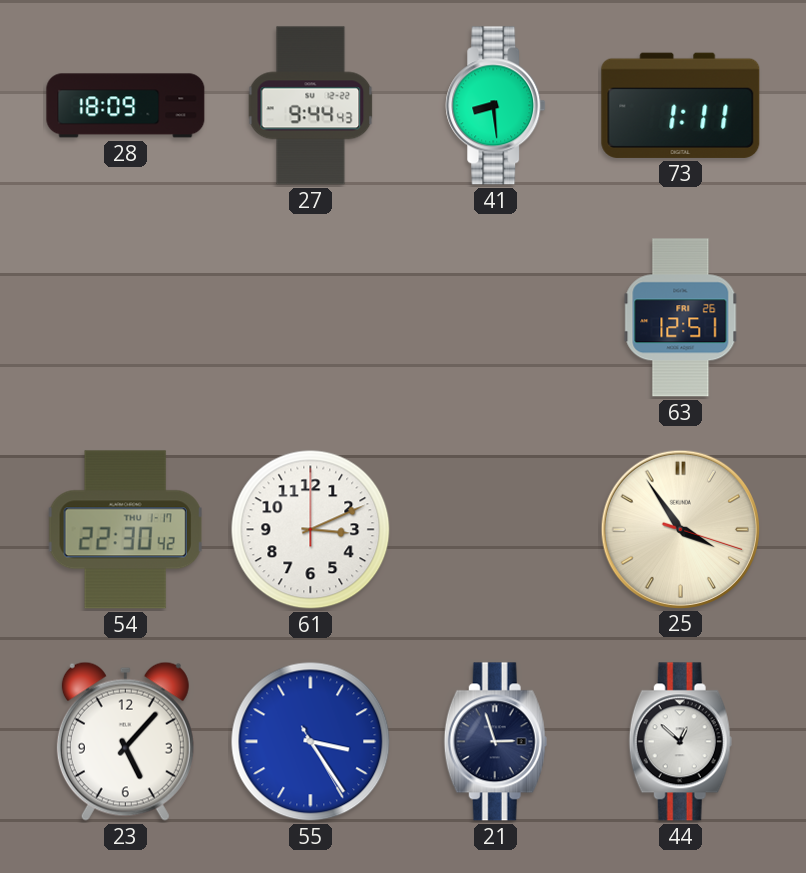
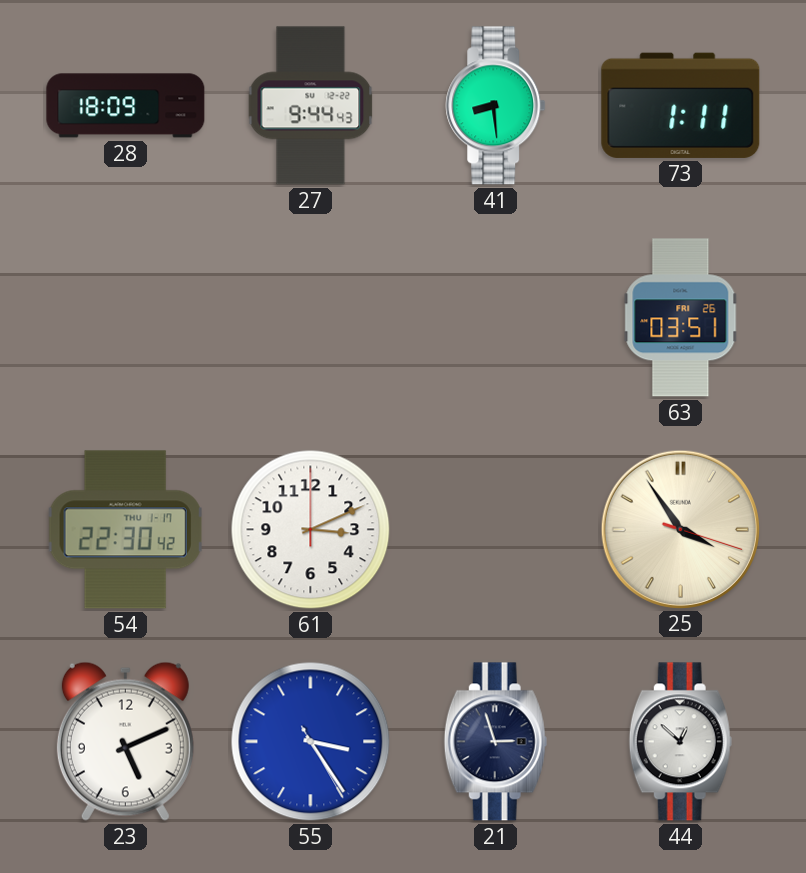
63: 12:51 -> 03:51 (681, 318)
23: 5:07 -> 5:11 (125, 741)
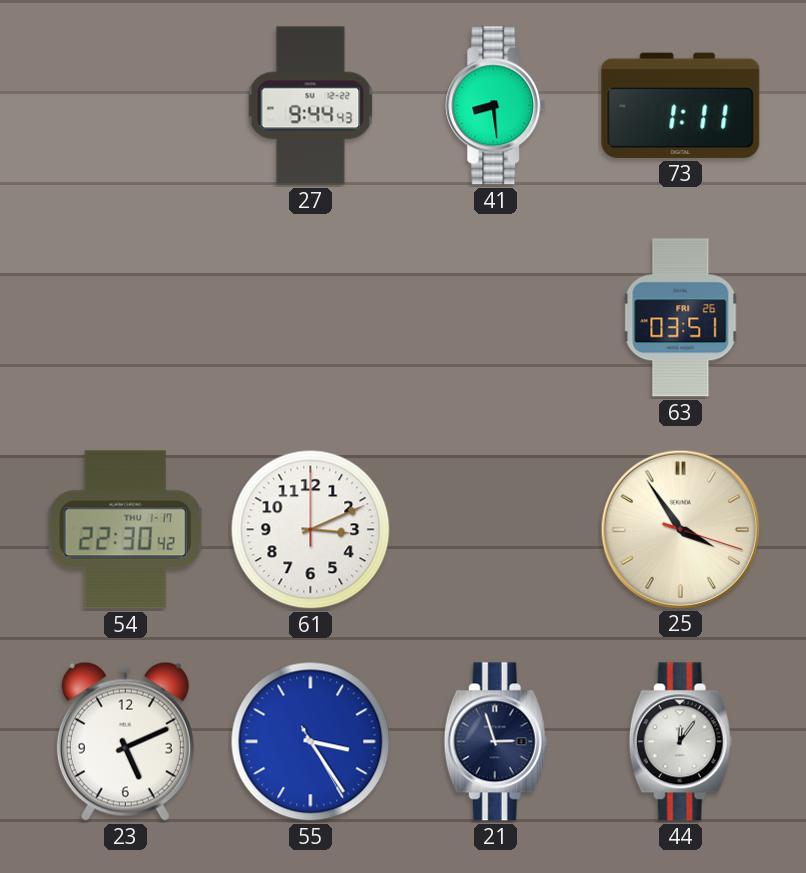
28: 18:09 -> none (126, 106)
44: 12:52 -> 12:06 (680, 742)
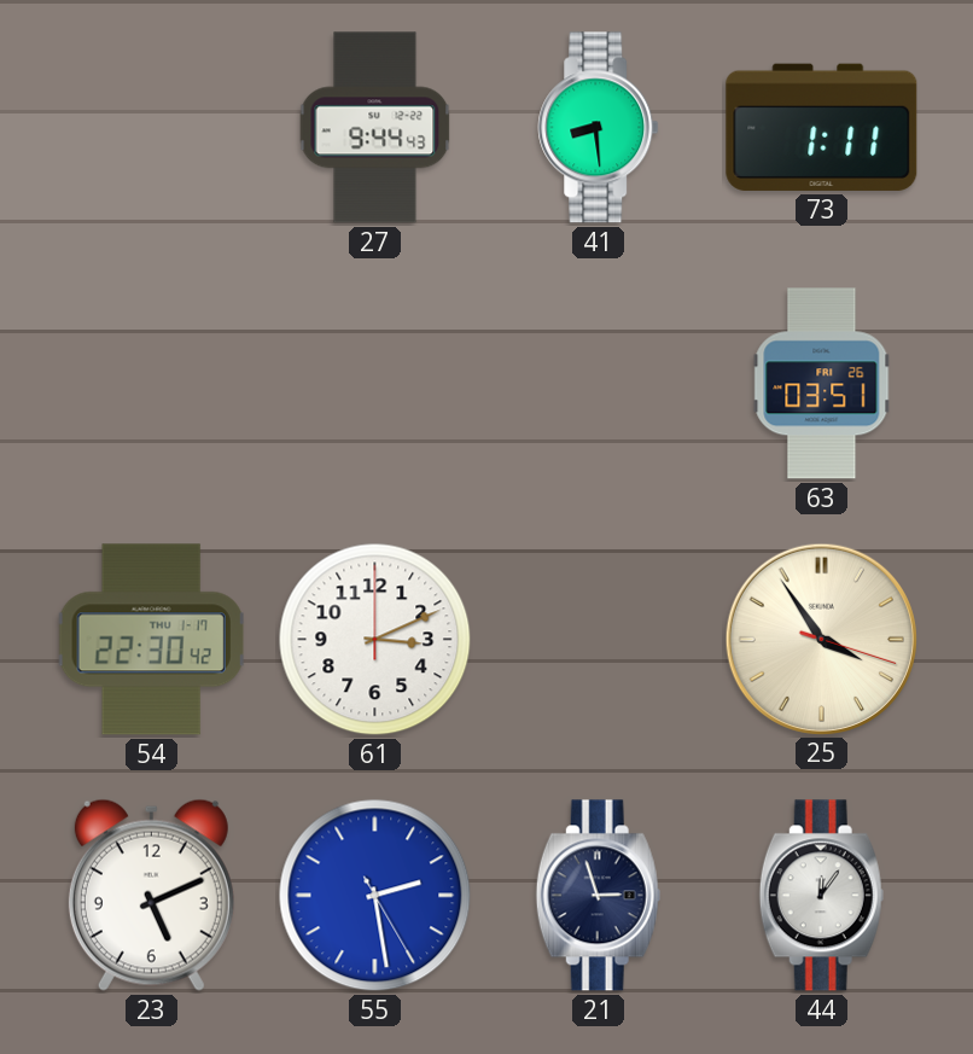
55: 3:24 -> 2:28 (375, 896)
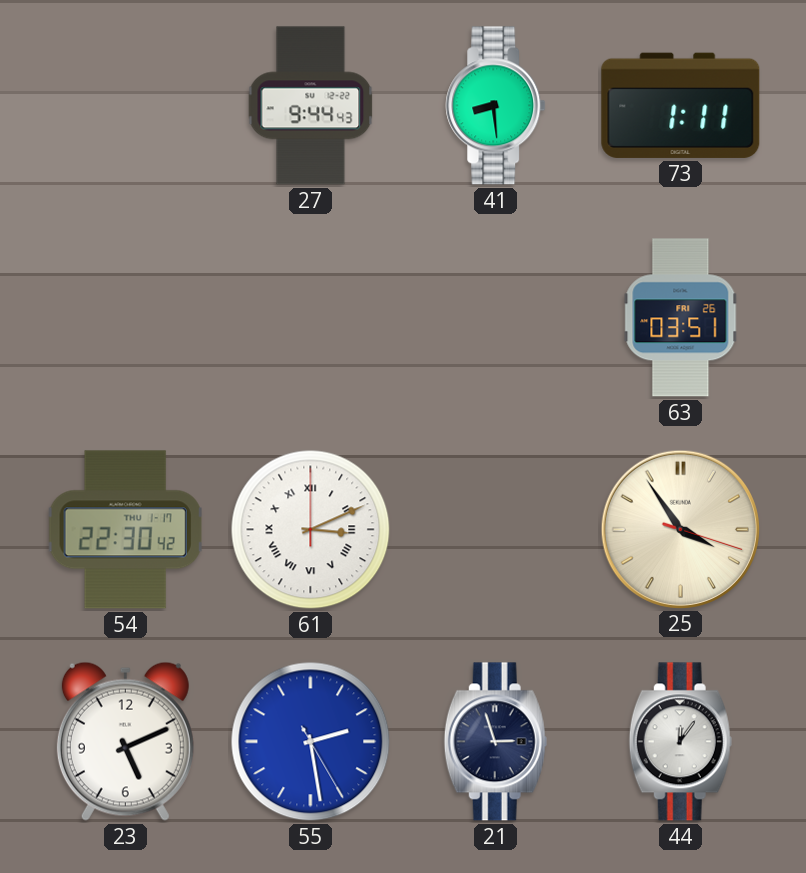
61 numerals: Arabic -> Roman (311, 530)
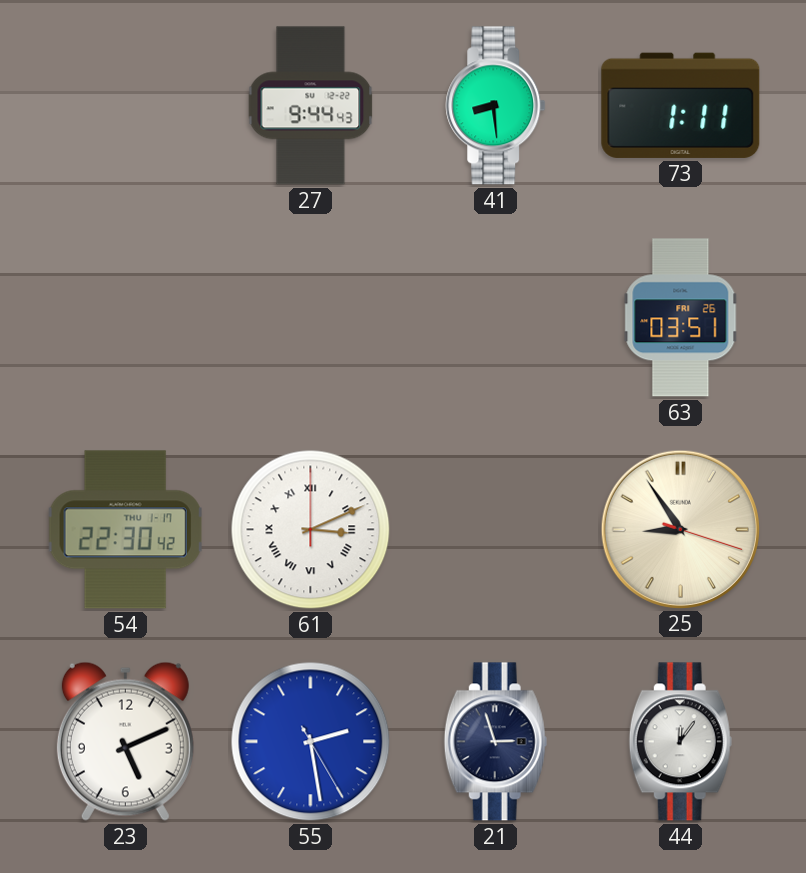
25: 3:54 -> 8:54 (680, 529)
